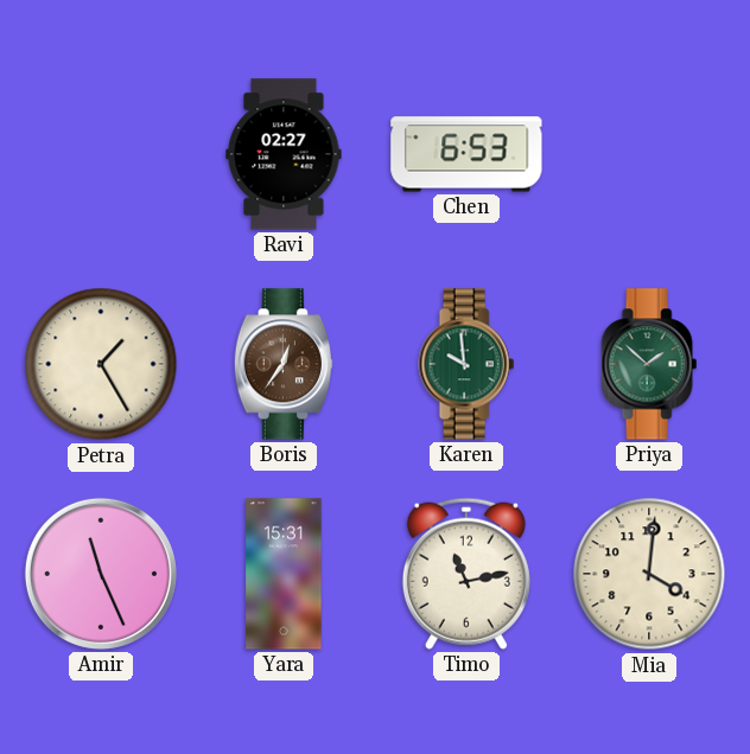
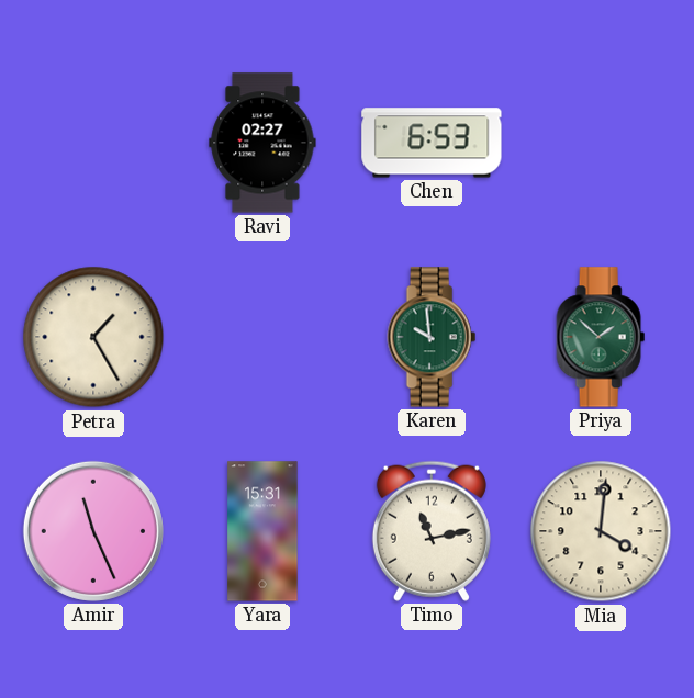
Boris: 12:36 -> none (284, 364)
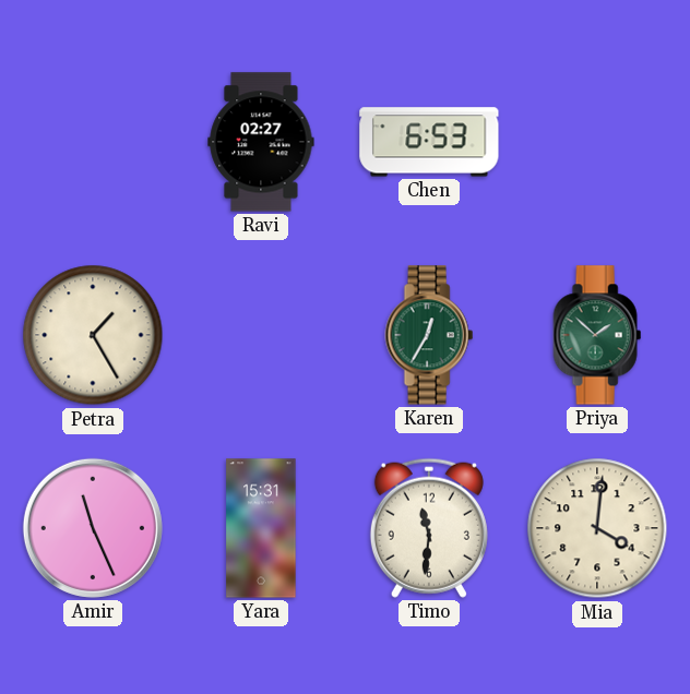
Karen: 9:59 -> 12:35 (429, 335)
Timo: 11:13 -> 11:31 (429, 528)
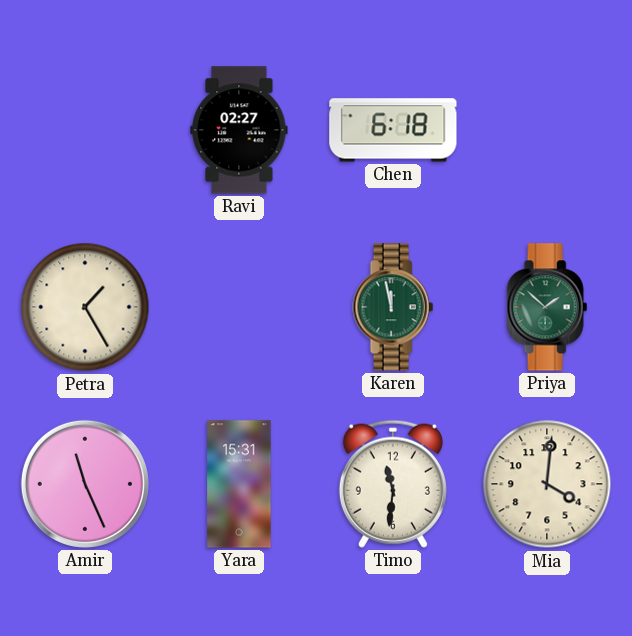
Chen: 6:53 -> 6:18 (393, 130)
Karen: 12:35 -> 11:58 (393, 307)
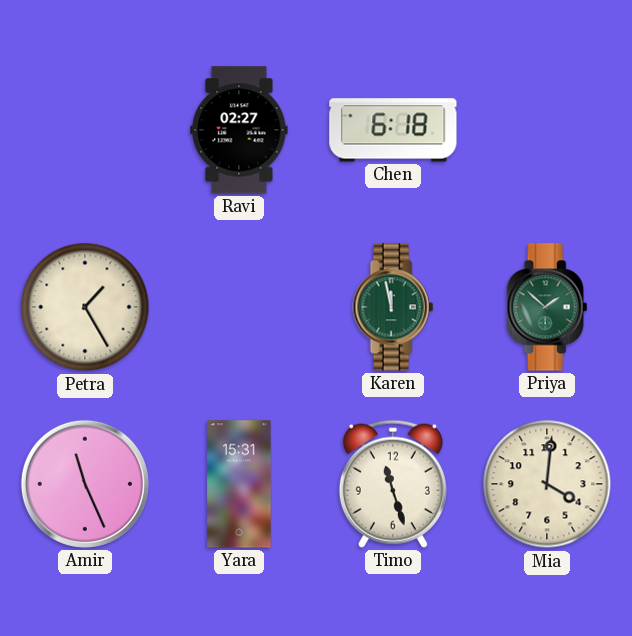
Timo: 11:31 -> 11:27 (393, 484)
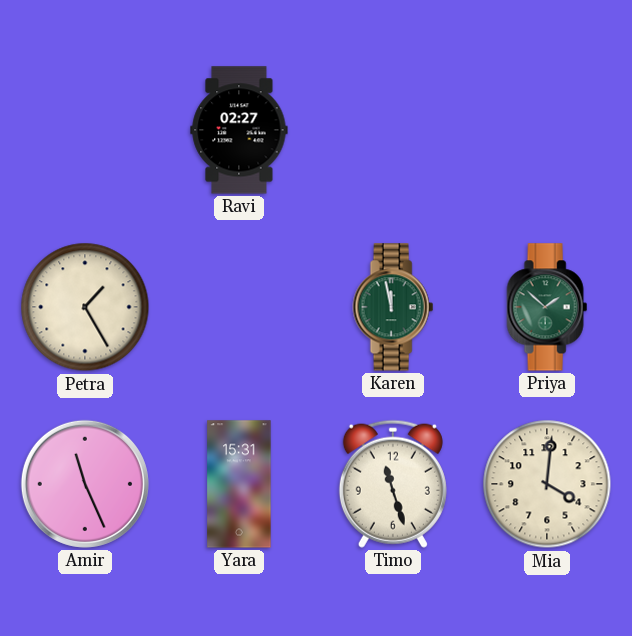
Chen: 6:18 -> none (393, 130)
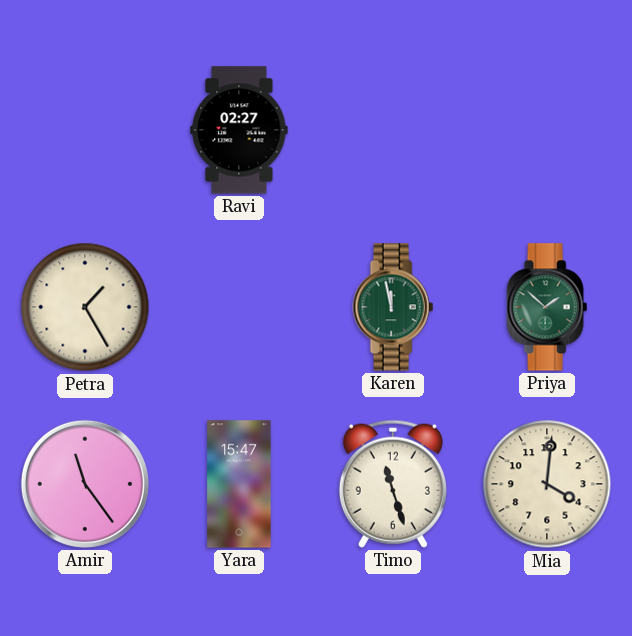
Amir: 11:26 -> 11:24 (85, 484)
Yara: 15:31 -> 15:47 (239, 484)
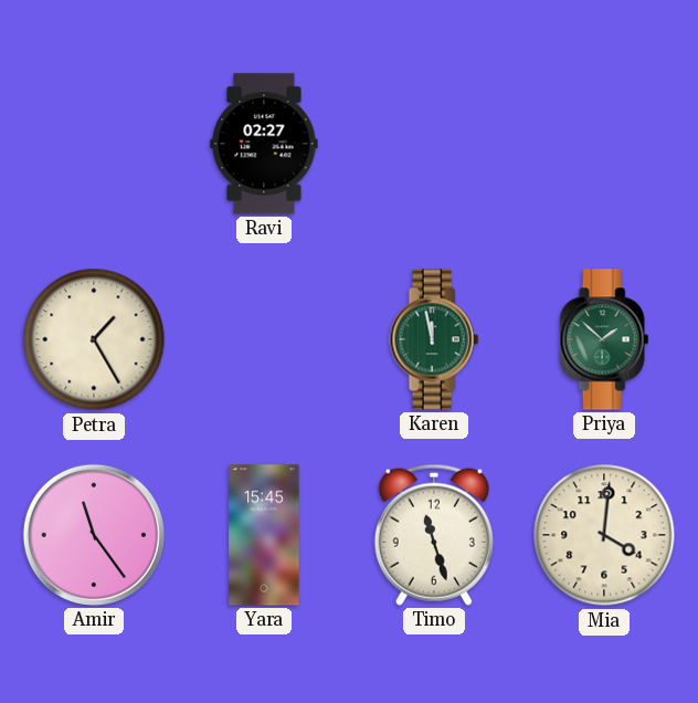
Yara: 15:47 -> 15:45 (264, 535)
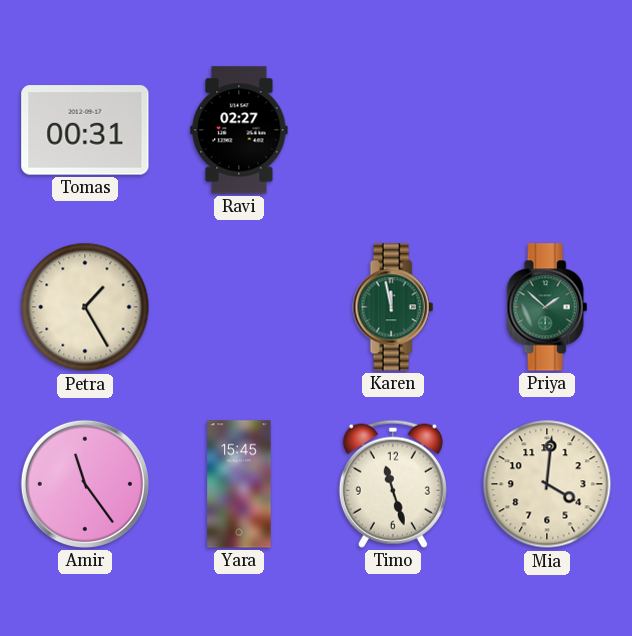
Tomas: none -> 00:31 (85, 130)
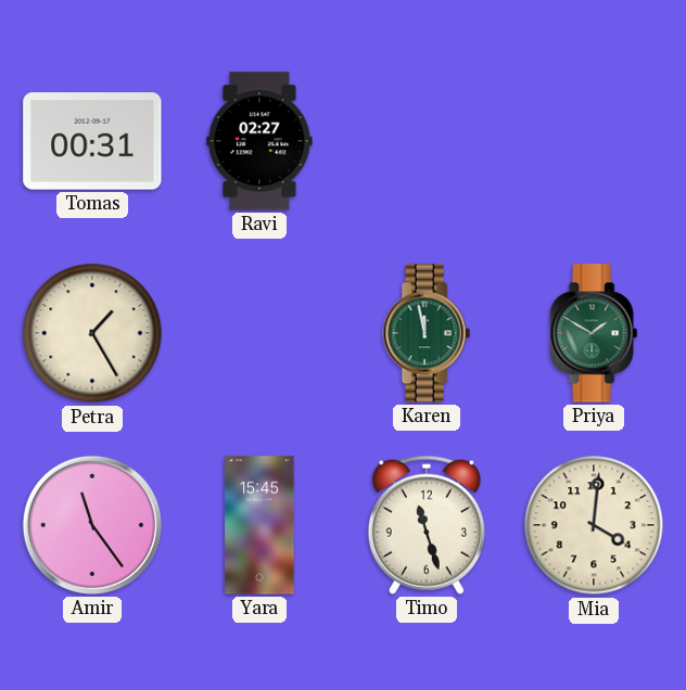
Priya: 1:52 -> 1:50 (594, 333)
